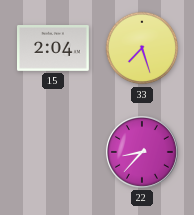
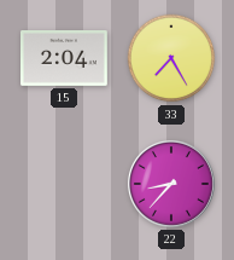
33: 7:27 -> 7:25 (171, 58)
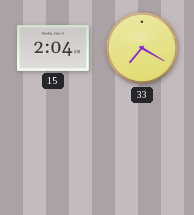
33: 7:25 -> 7:20 (142, 48)
22: 8:37 -> none (171, 184)
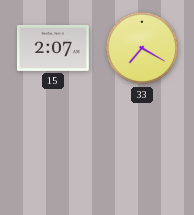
15: 2:04 -> 2:07 (54, 49)
